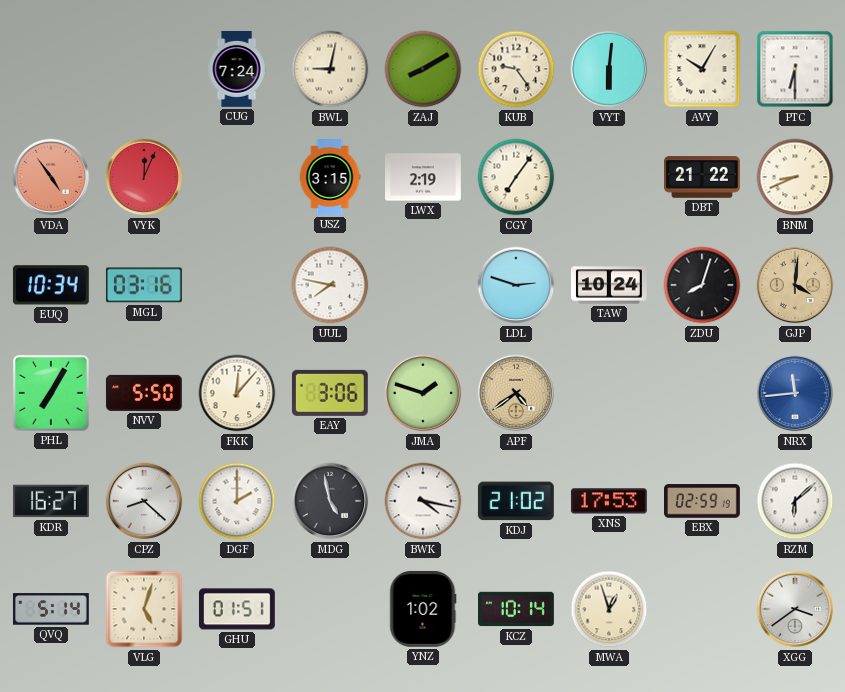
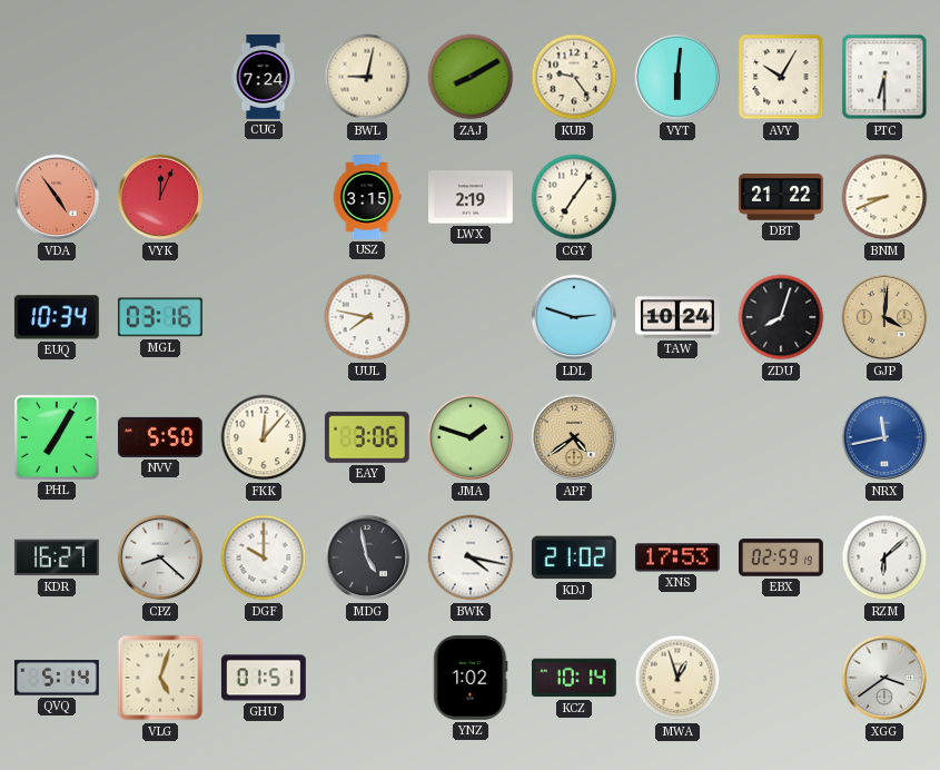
NRX: 11:44 -> 11:43 (884, 437)
DGF: 2:00 -> 10:00 (264, 557)
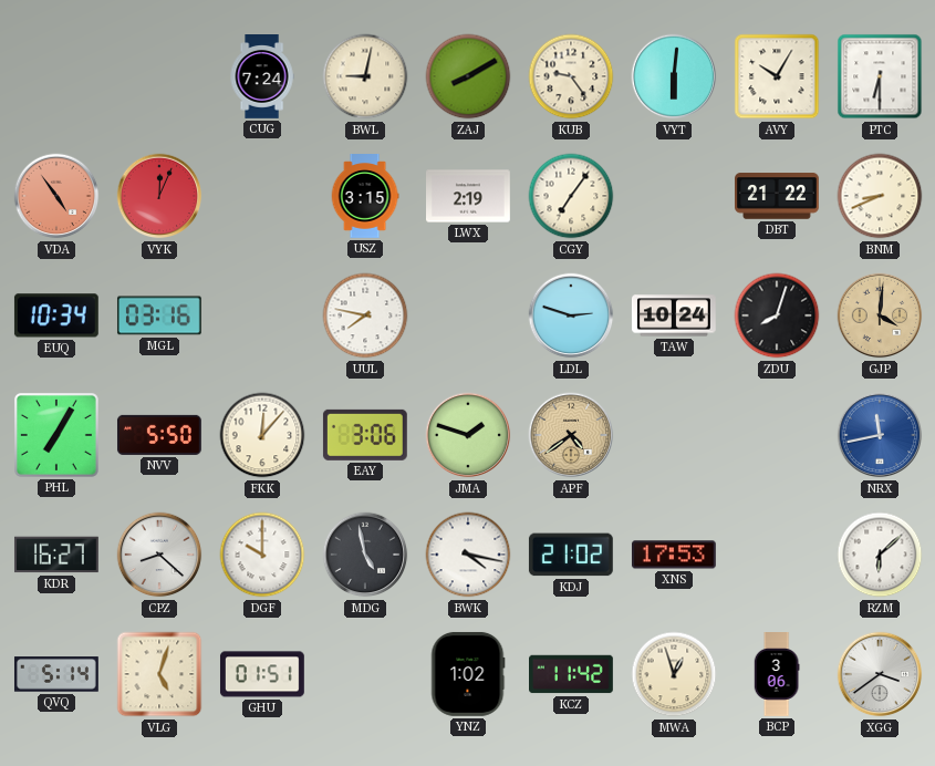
EBX: 02:59 -> none (782, 557)
KCZ: 10:14 -> 11:42 (572, 674)
BCP: none -> 3:06 (777, 675)
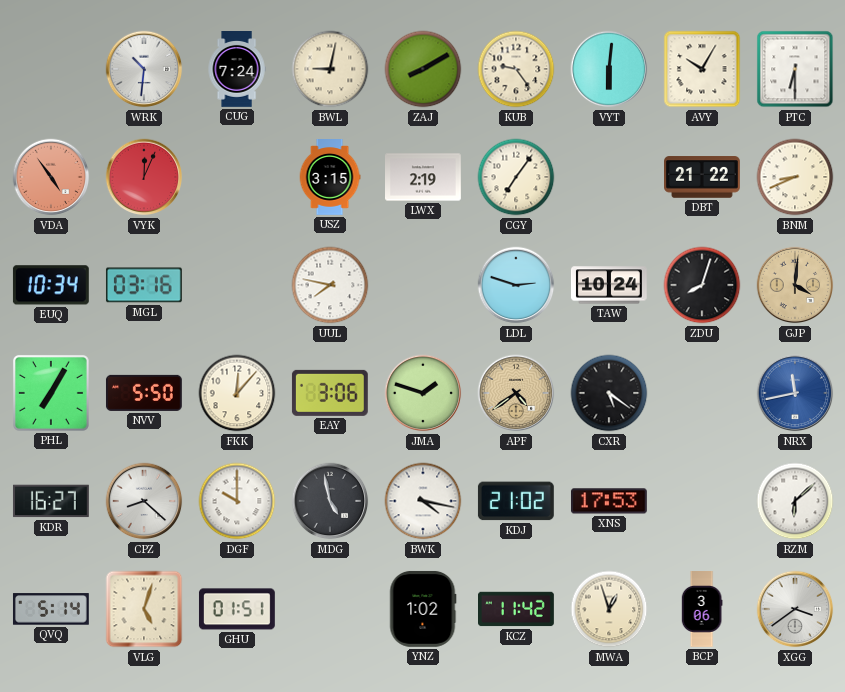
WRK: none -> 10:31 (144, 69)
CXR: none -> 5:21 (609, 393)
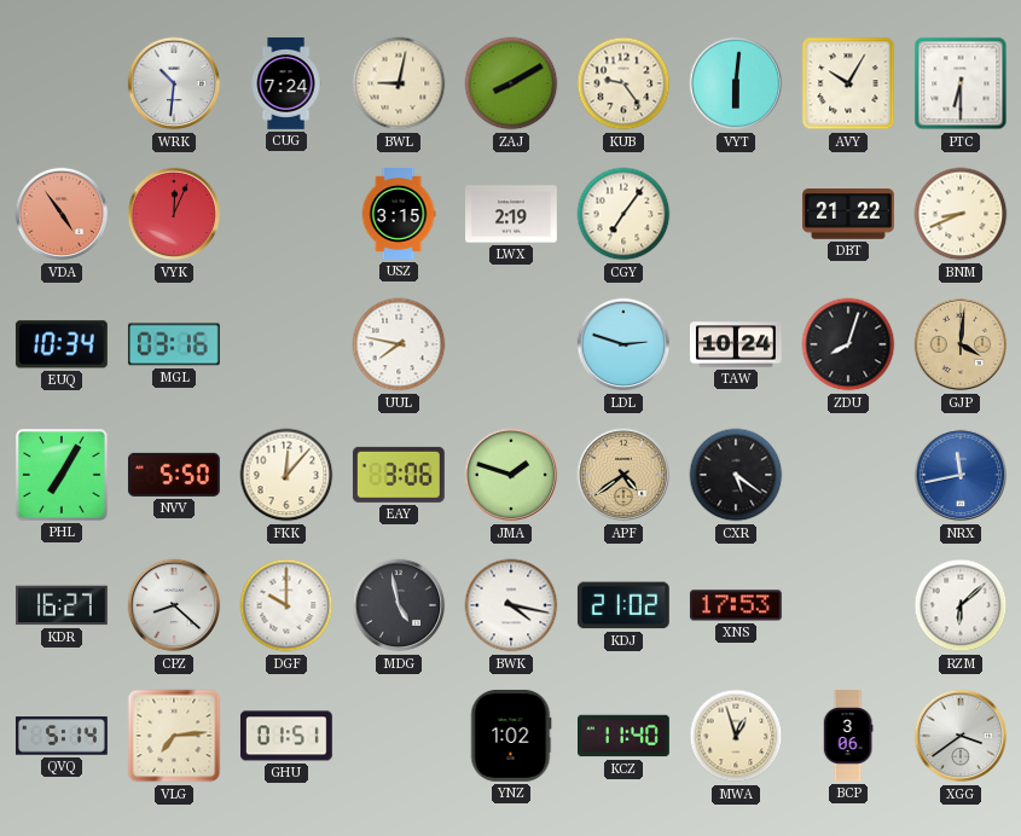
VLG: 5:03 -> 7:14 (174, 736)
KCZ: 11:42 -> 11:40 (625, 736)
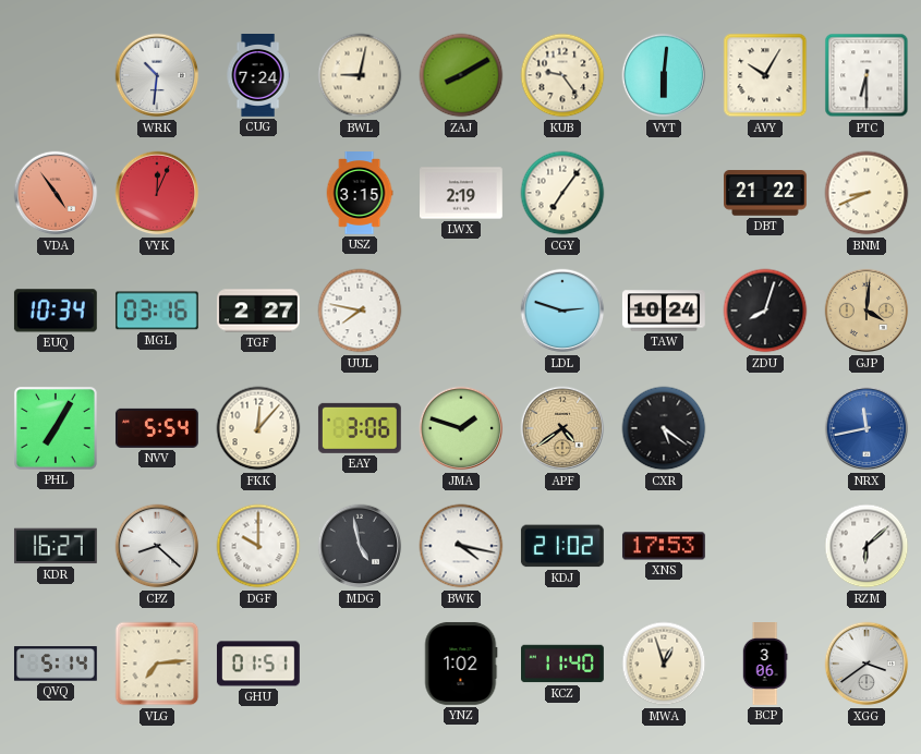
TGF: none -> 2:27 (258, 311)
NVV: 5:50 -> 5:54 (157, 428)
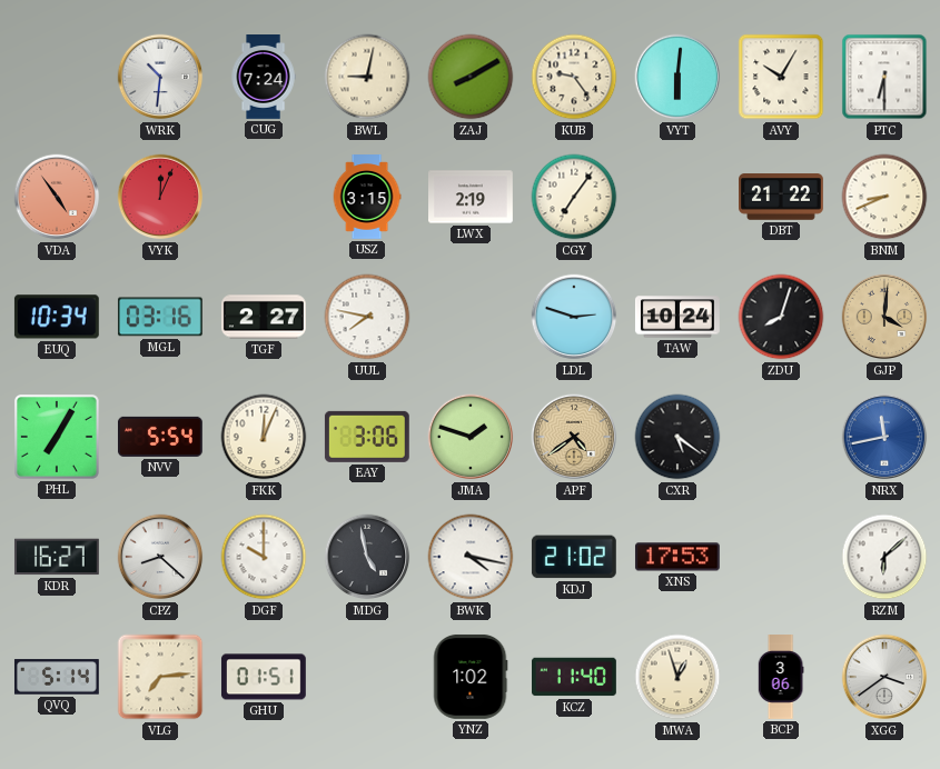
FKK: 12:07 -> 12:04 (264, 437)
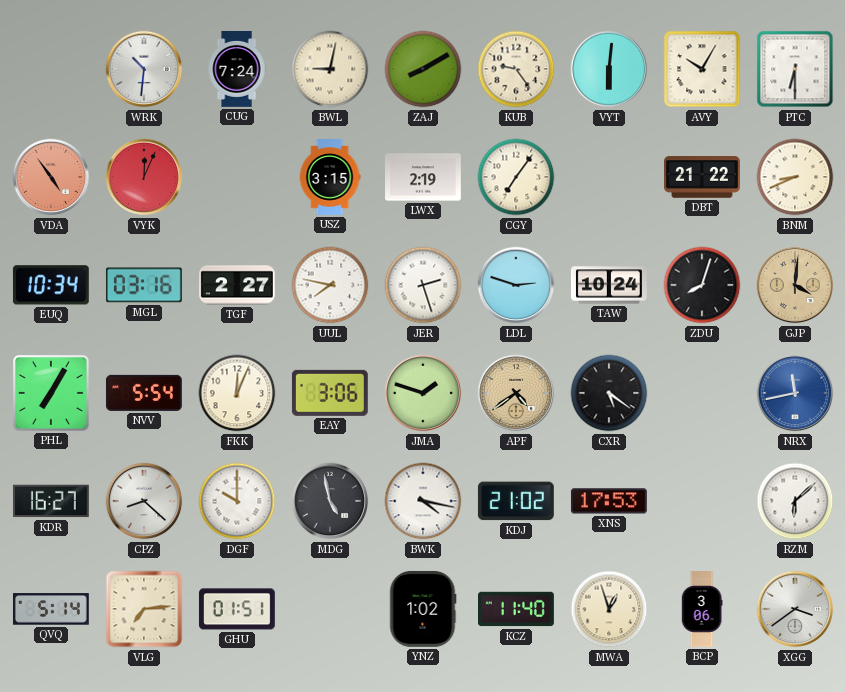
JER: none -> 2:27 (423, 285)
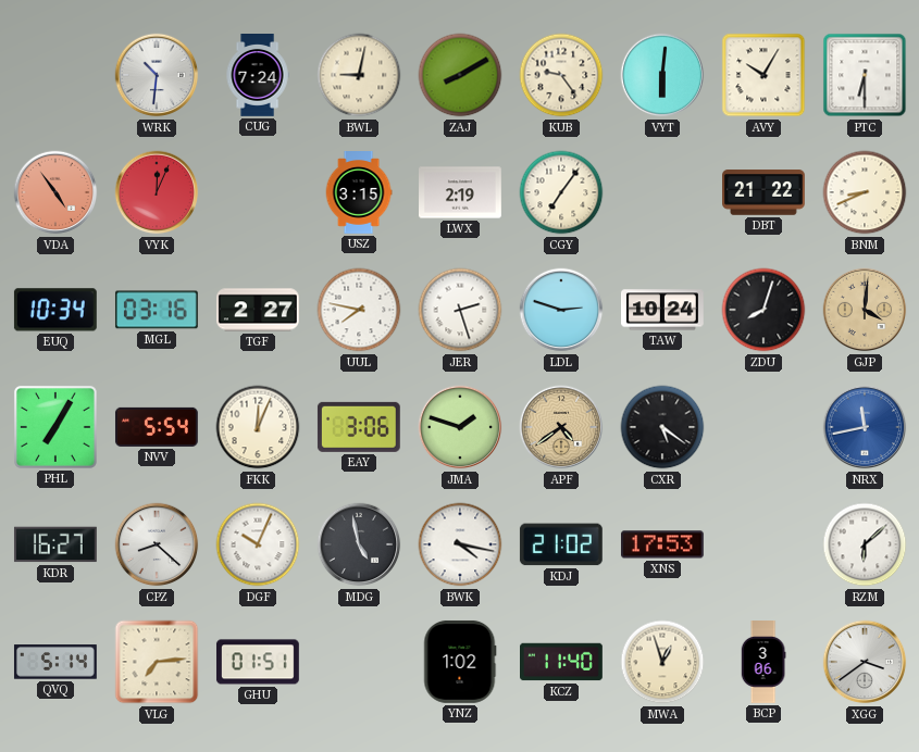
DGF: 10:00 -> 10:04 (258, 544)
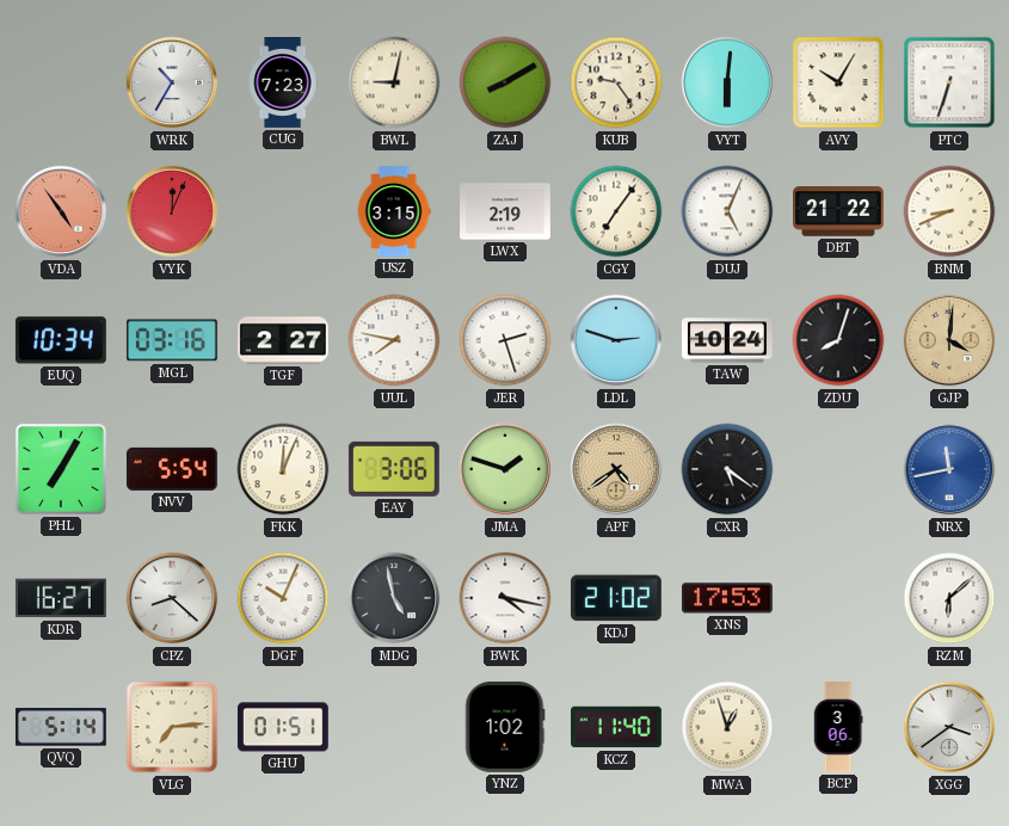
WRK: 10:31 -> 10:35 (172, 82)
CUG: 7:24 -> 7:23 (283, 84)
PTC: 6:30 -> 6:33 (949, 82)
DUJ: none -> 5:04 (727, 211)
